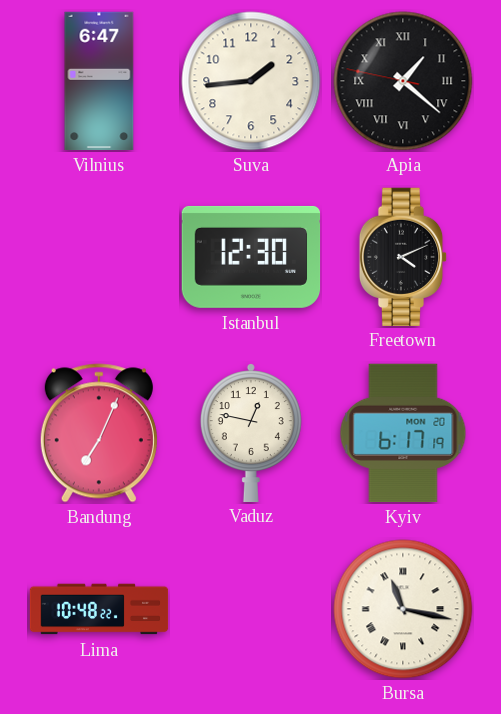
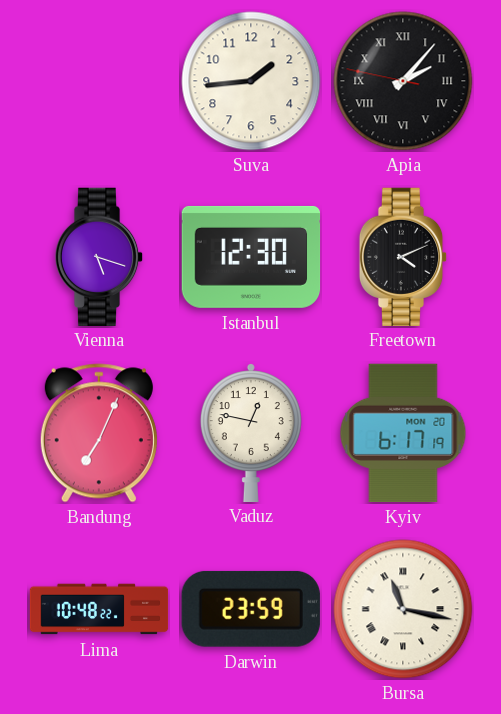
Vilnius: 6:47 -> none (99, 81)
Apia: 1:21 -> 2:06 (403, 81)
Vienna: none -> 5:18 (99, 256)
Darwin: none -> 23:59 (251, 609)
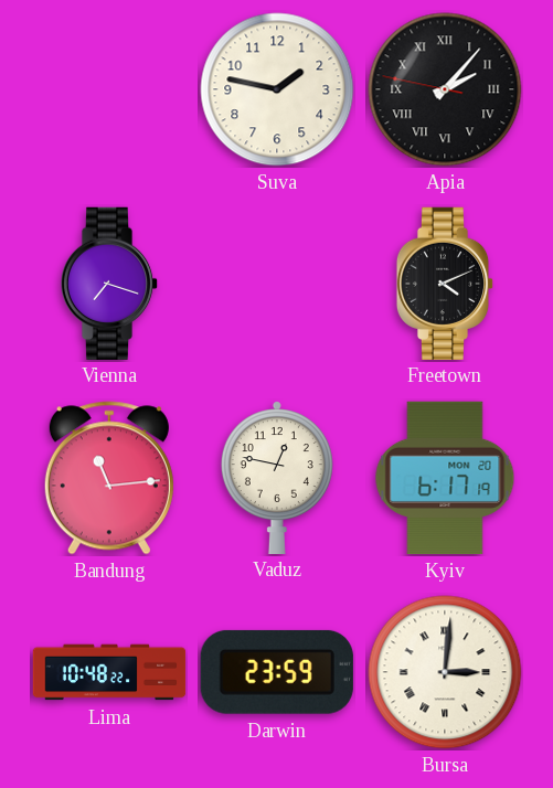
Suva: 1:44 -> 1:47 (277, 89)
Vienna: 5:18 -> 7:18 (109, 283)
Istanbul: 12:30 -> none (251, 257)
Bandung: 7:04 -> 11:14 (109, 478)
Bursa: 11:17 -> 3:01 (445, 672)
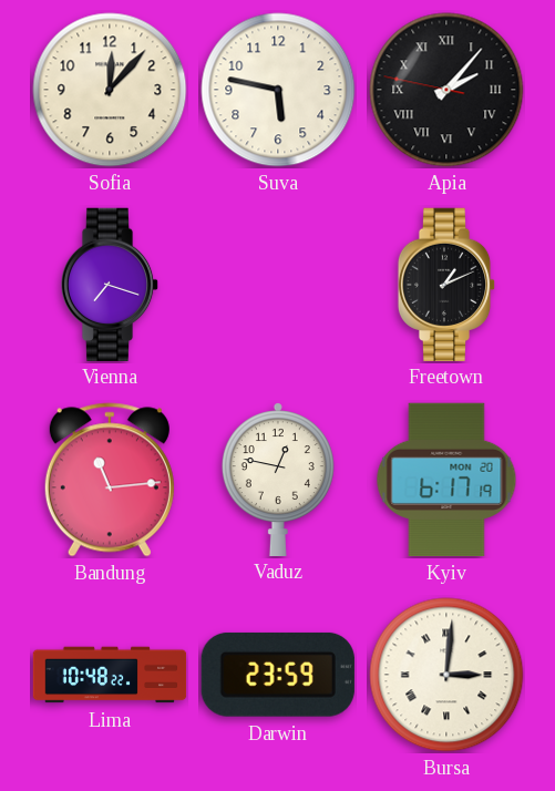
Sofia: none -> 12:07 (110, 90)
Suva: 1:47 -> 5:47 (278, 90)
Freetown: 4:11 -> 1:11 (446, 284)
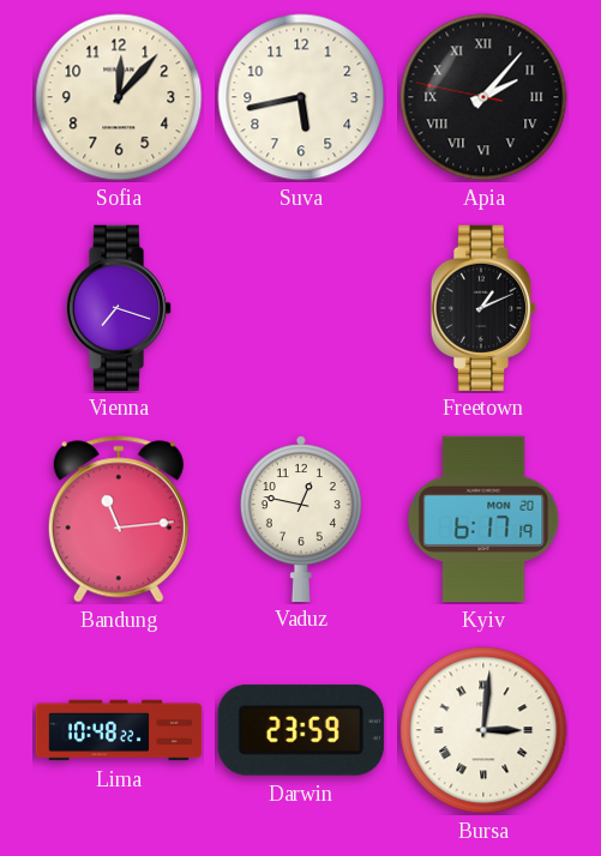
Suva: 5:47 -> 5:43 (301, 97)
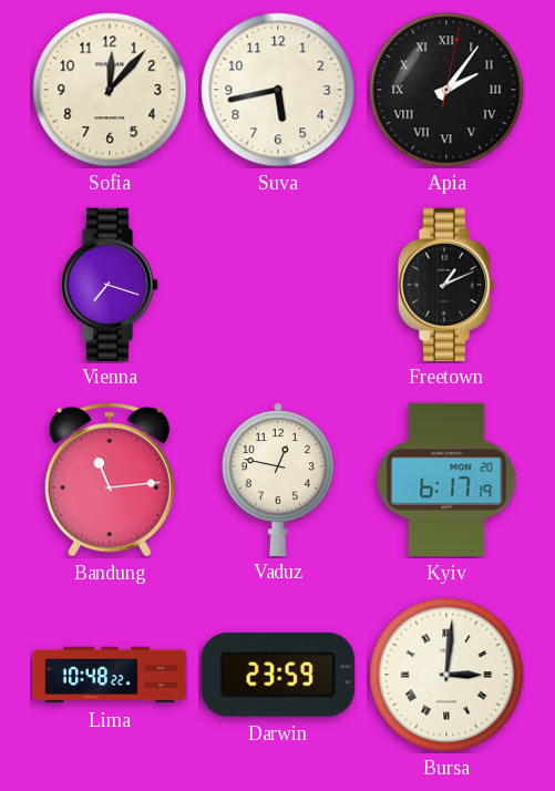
Apia: 2:06:47 -> 2:06:02 (446, 90)
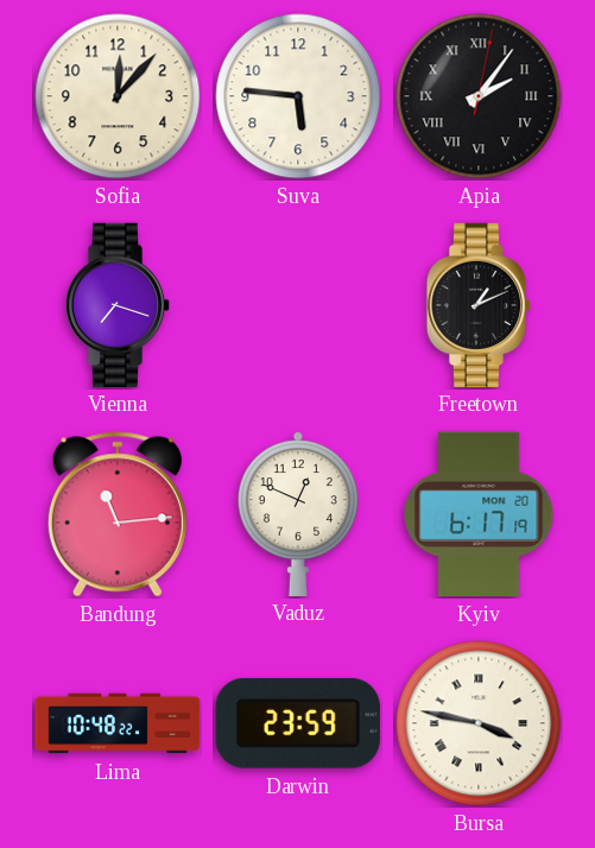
Suva: 5:43 -> 5:46 (298, 96)
Vaduz: 12:47 -> 12:49 (298, 513)
Bursa: 3:01 -> 3:47 (479, 723)
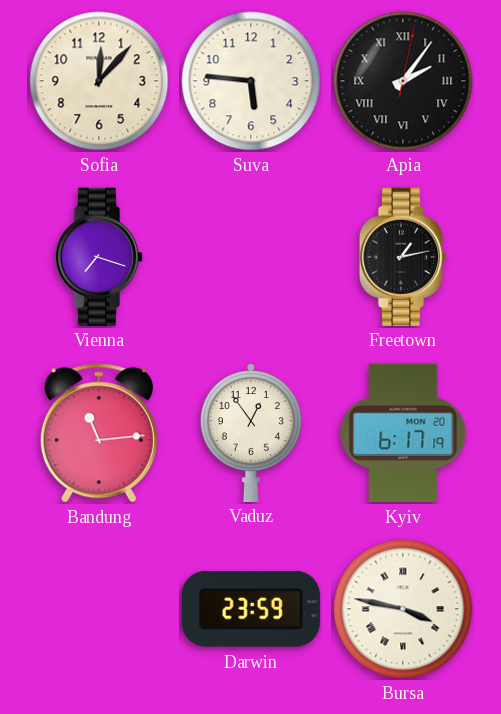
Freetown: 1:11 -> 1:13 (403, 256)
Vaduz: 12:49 -> 12:54 (251, 432)
Lima: 10:48 -> none (118, 723)
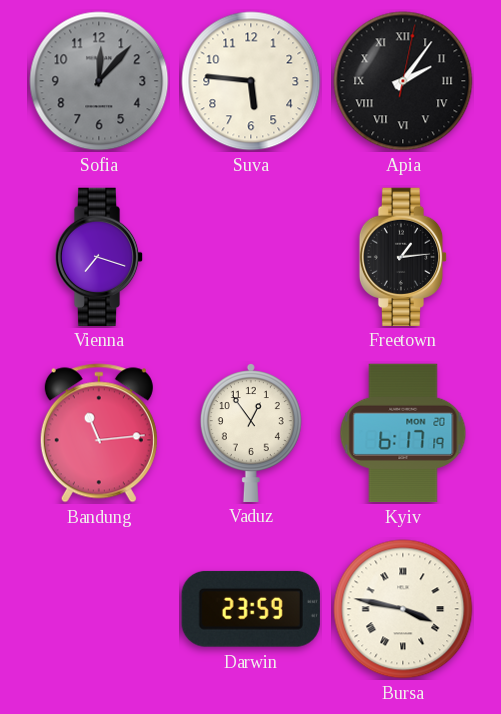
Sofia dial: cream -> grey (99, 81)
Freetown: 1:13 -> 1:14 (403, 256)
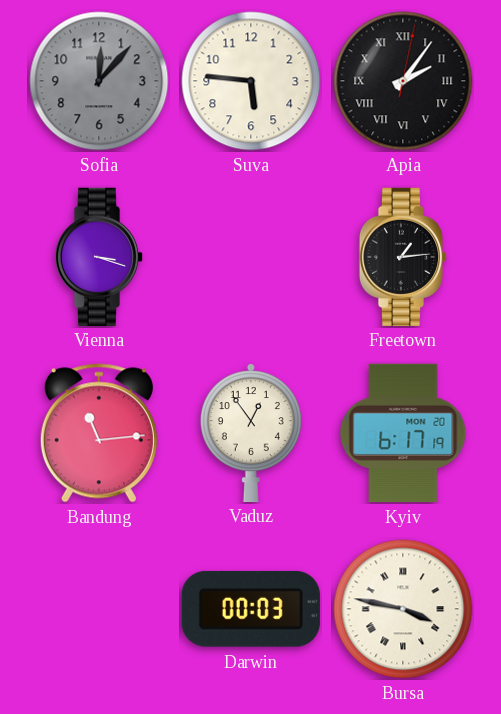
Vienna: 7:18 -> 3:18 (99, 256)
Darwin: 23:59 -> 00:03 (251, 609)
